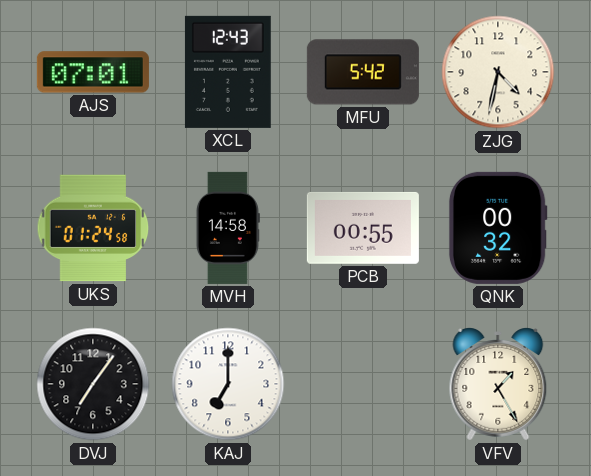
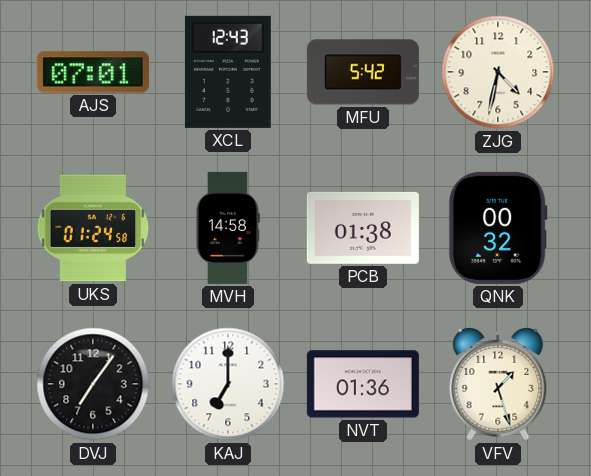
PCB: 00:55 -> 01:38 (363, 228)
NVT: none -> 01:36 (363, 384)
VFV: 1:25 -> 1:27 (498, 384)
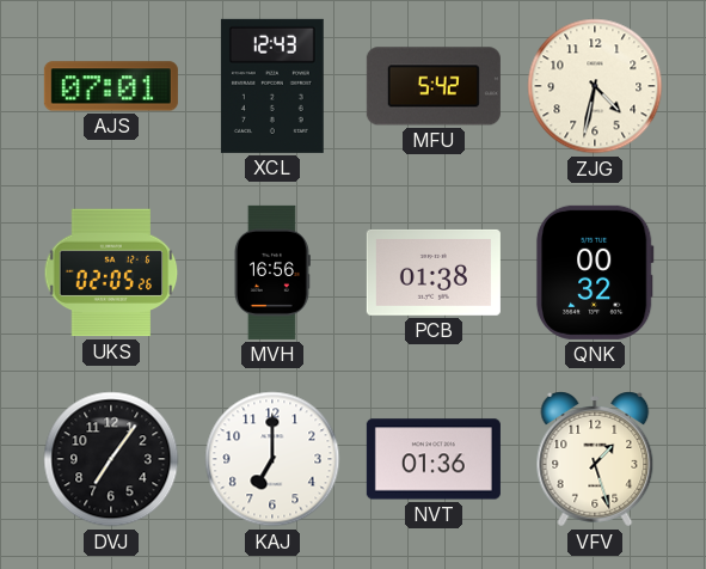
UKS: 01:24 -> 02:05 (111, 273)
MVH: 14:58 -> 16:56 (272, 273)
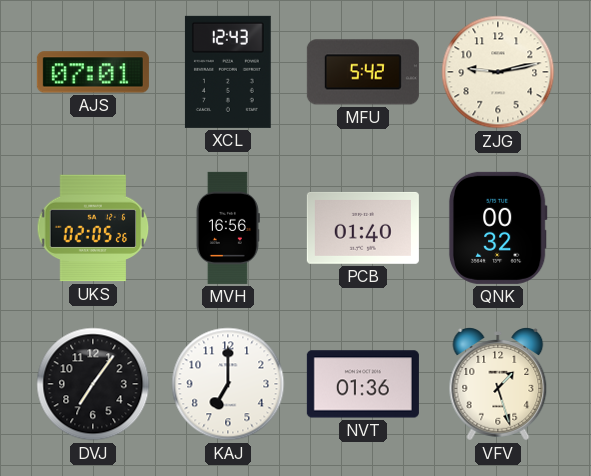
ZJG: 4:32 -> 9:13 (498, 72)
PCB: 01:38 -> 01:40 (363, 228)
